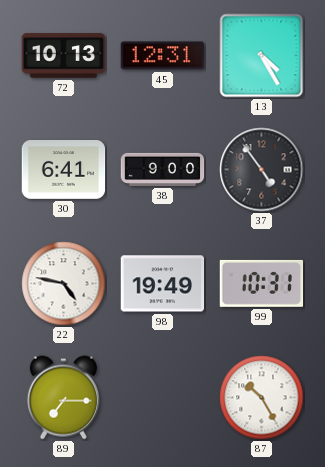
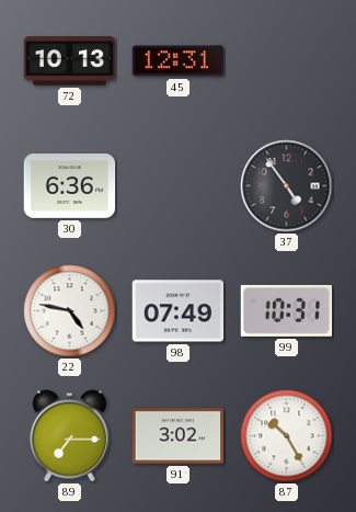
13: 4:25 -> none (262, 56)
30: 6:41 -> 6:36 (70, 186)
38: 9:00 -> none (163, 169)
98: 19:49 -> 07:49 (179, 311)
91: none -> 3:02 (179, 436)
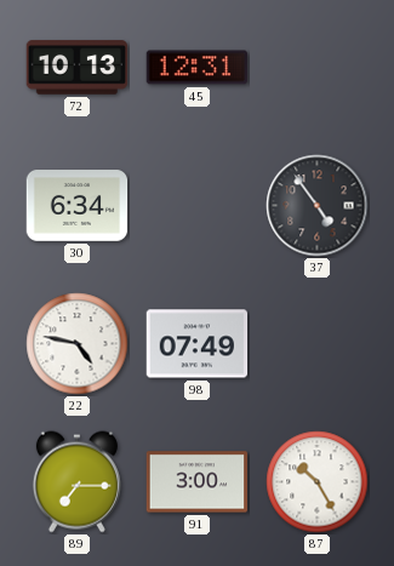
30: 6:36 -> 6:34 (78, 206)
99: 10:31 -> none (287, 310)
91: 3:02 -> 3:00 (198, 482)
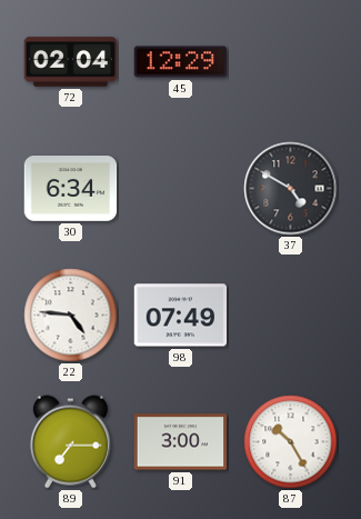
72: 10:13 -> 02:04 (71, 62)
45: 12:31 -> 12:29 (181, 62)
37: 4:54 -> 4:50 (291, 189)
22: 4:47 -> 4:46 (71, 316)
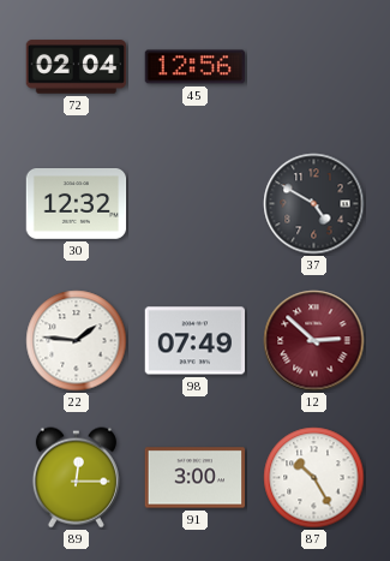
45: 12:29 -> 12:56 (196, 67)
30: 6:34 -> 12:32 (77, 204)
22: 4:46 -> 1:46 (77, 341)
12: none -> 2:52 (314, 341)
89: 7:15 -> 12:15 (76, 478)
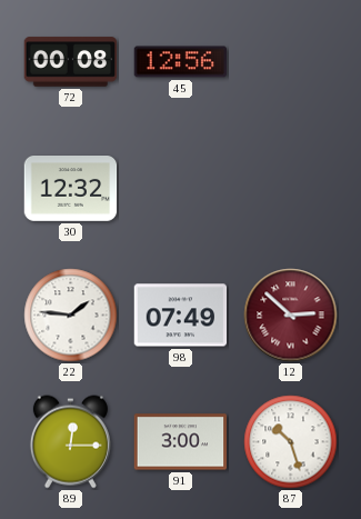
72: 02:04 -> 00:08 (71, 62)
37: 4:50 -> none (314, 204)
87: 10:25 -> 10:27 (291, 442)
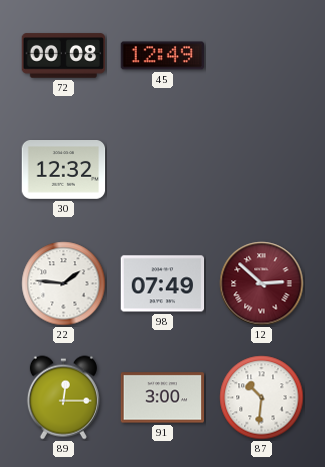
45: 12:56 -> 12:49 (163, 56)
87: 10:27 -> 10:31 (262, 398)
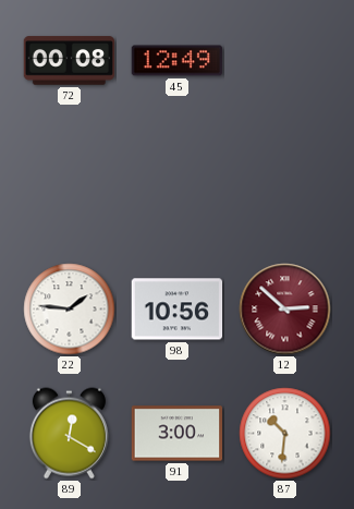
30: 12:32 -> none (64, 170)
98: 07:49 -> 10:56 (178, 310)
89: 12:15 -> 12:20 (69, 434)
